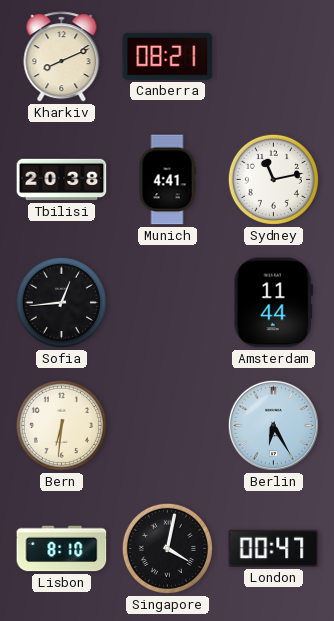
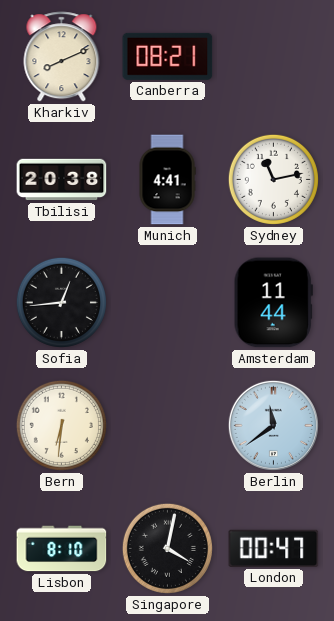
Berlin: 6:25 -> 11:39 (273, 425)
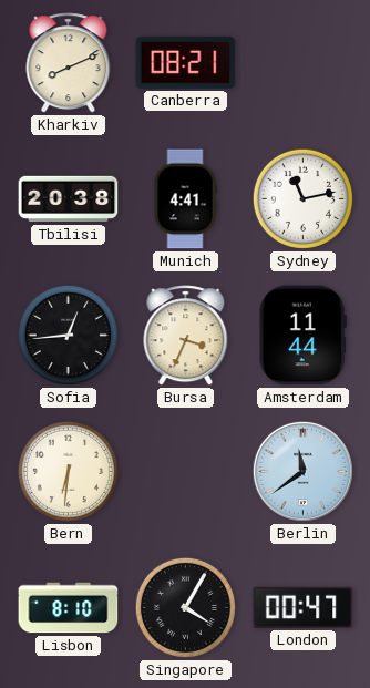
Bursa: none -> 3:34 (186, 336)
Singapore: 4:02 -> 4:05 (185, 607)
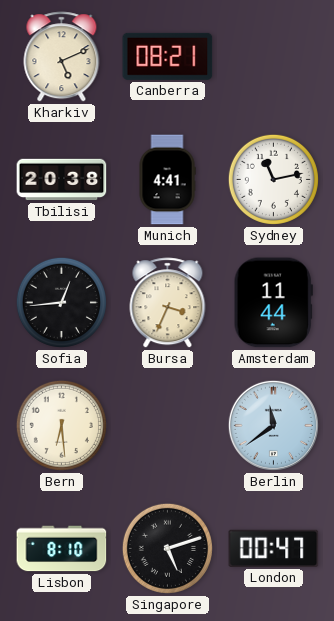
Kharkiv: 8:11 -> 5:11 (62, 57)
Bern: 6:31 -> 6:29 (61, 425)
Singapore: 4:05 -> 5:12 (167, 548)
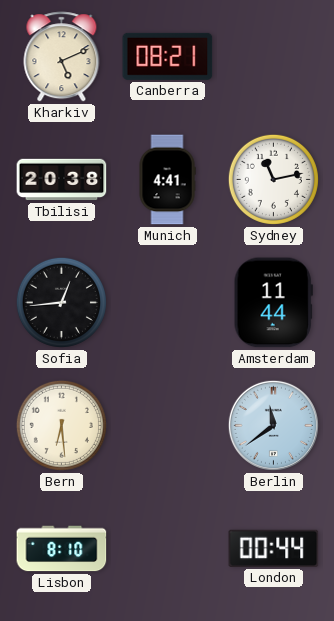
Bursa: 3:34 -> none (168, 303)
Singapore: 5:12 -> none (167, 548)
London: 00:47 -> 00:44 (274, 548)
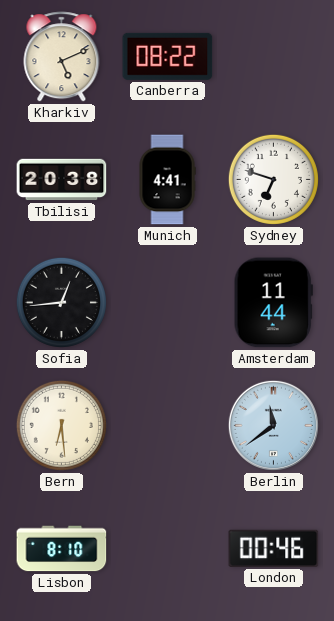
Canberra: 08:21 -> 08:22 (168, 56)
Sydney: 11:13 -> 6:48 (273, 179)
London: 00:44 -> 00:46 (274, 548)
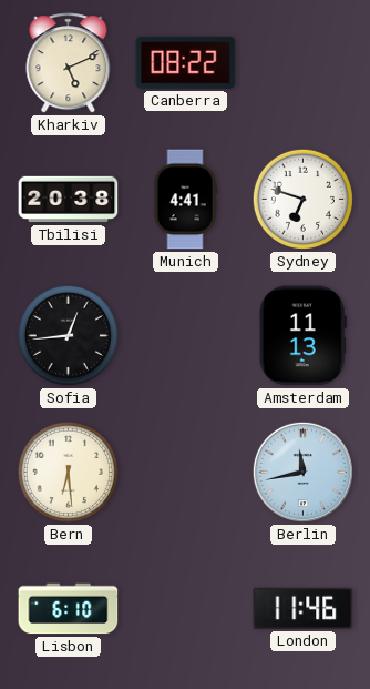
Amsterdam: 11:44 -> 11:13 (302, 336)
Berlin: 11:39 -> 11:43 (302, 472)
Lisbon: 8:10 -> 6:10 (69, 609)
London: 00:46 -> 11:46 (304, 608)
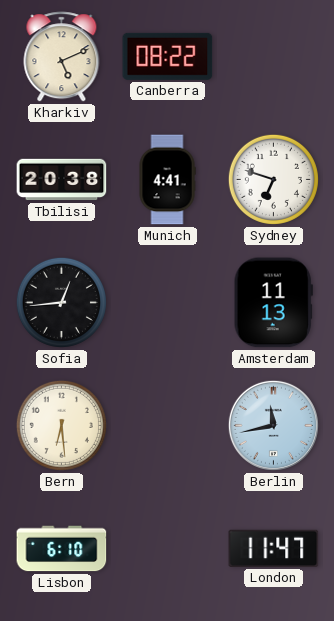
London: 11:46 -> 11:47 (274, 548)
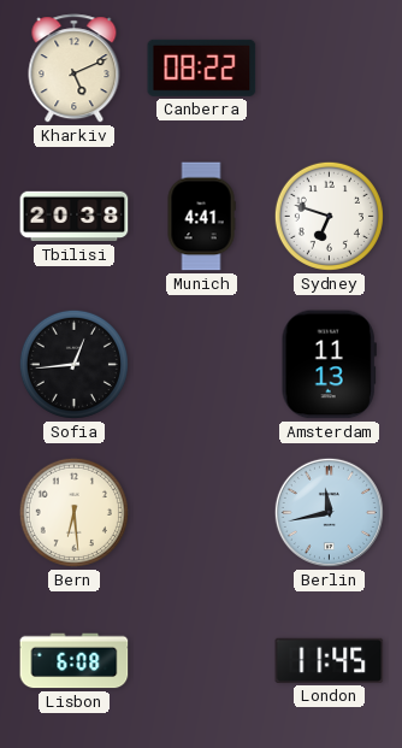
Lisbon: 6:10 -> 6:08 (75, 661)
London: 11:47 -> 11:45 (330, 660)
